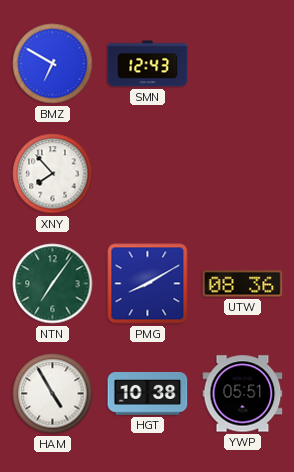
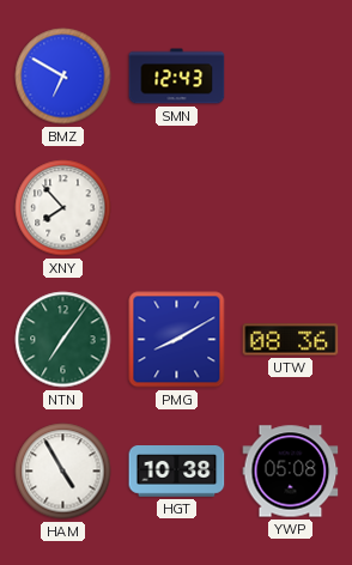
YWP: 05:51 -> 05:08 (291, 472)
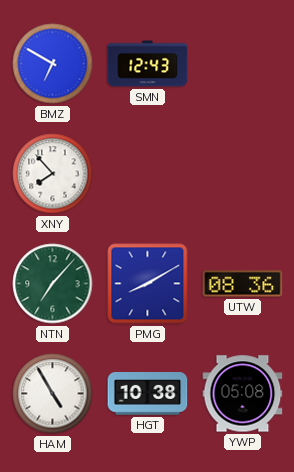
NTN: 7:06 -> 7:07 (53, 284)
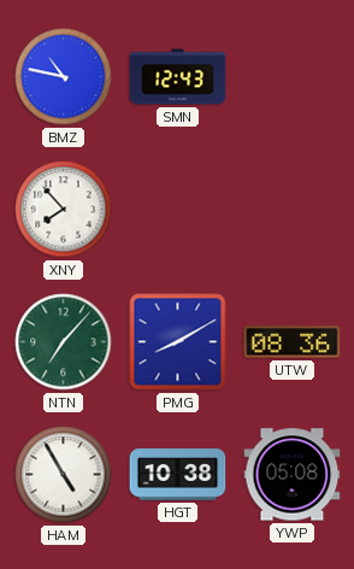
BMZ: 6:50 -> 10:47 (64, 77)
